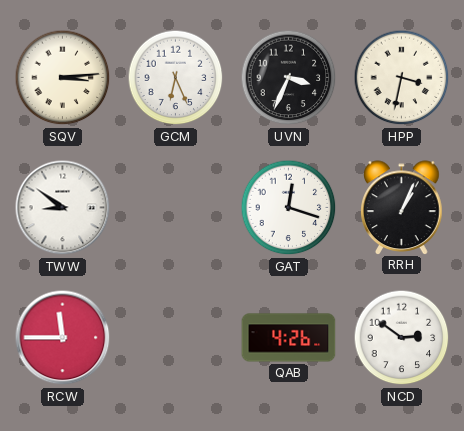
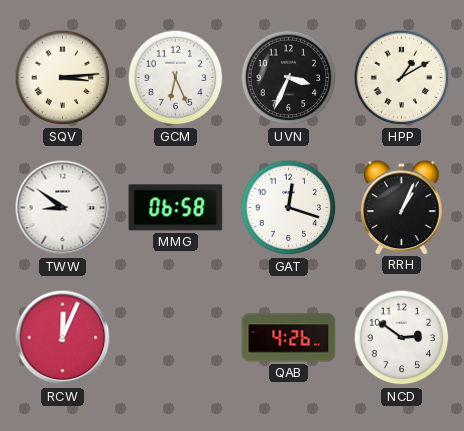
HPP: 3:32 -> 1:10 (402, 78)
MMG: none -> 06:58 (176, 208)
RCW: 11:45 -> 12:04 (63, 338)
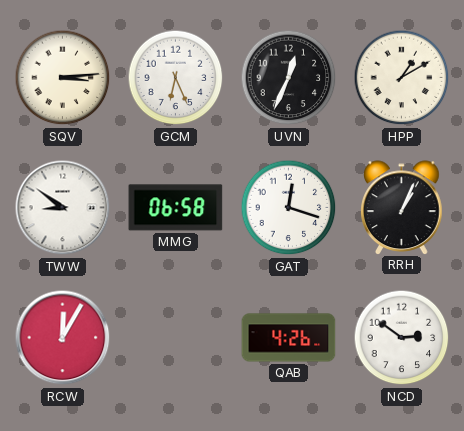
UVN: 3:34 -> 12:34 (289, 78)
RCW: 12:04 -> 12:05 (63, 338)
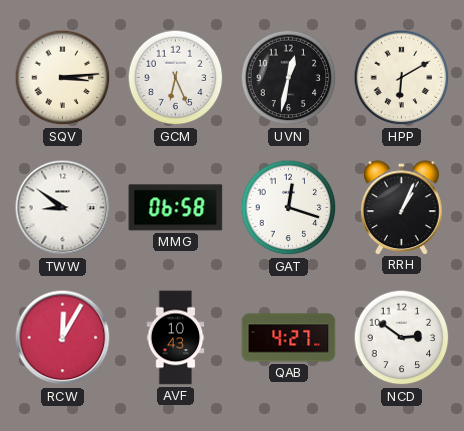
UVN: 12:34 -> 12:32 (289, 78)
HPP: 1:10 -> 6:10 (402, 78)
AVF: none -> 10:43 (176, 338)
QAB: 4:26 -> 4:27 (289, 338)
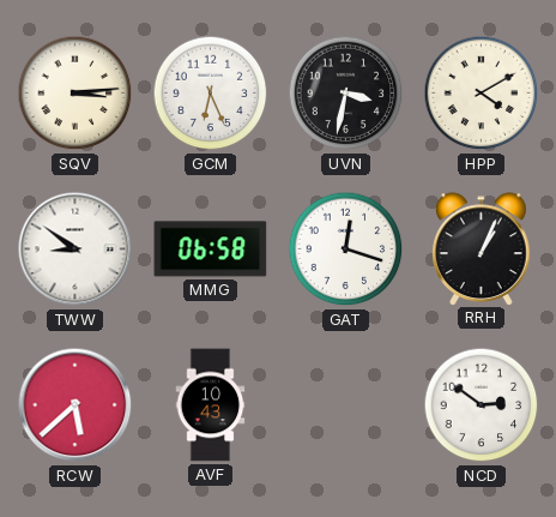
UVN: 12:32 -> 3:32 (346, 94)
HPP: 6:10 -> 4:10 (482, 94)
RCW: 12:05 -> 5:38 (75, 405)
QAB: 4:27 -> none (289, 338)
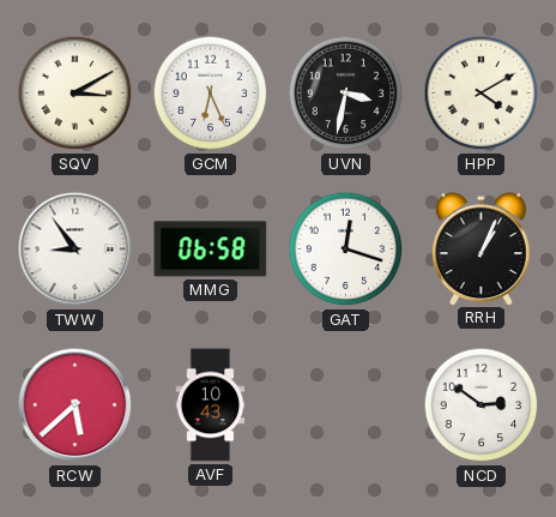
SQV: 3:14 -> 3:10 (75, 94)
TWW: 8:51 -> 8:54 (75, 250)
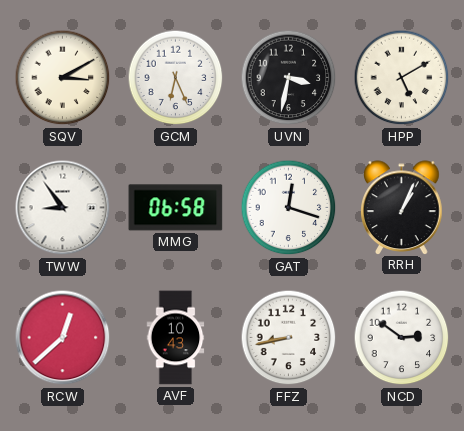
HPP: 4:10 -> 5:10 (402, 78)
RCW: 5:38 -> 12:38 (63, 338)
FFZ: none -> 8:43 (289, 338)
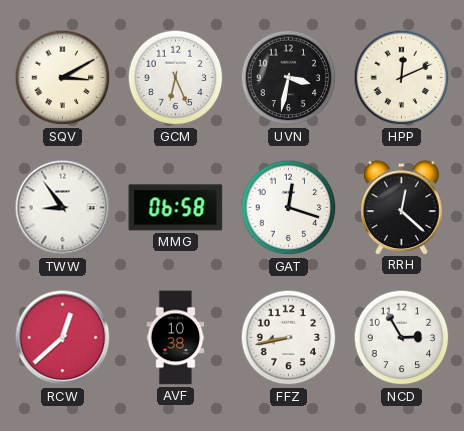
HPP: 5:10 -> 12:11 (402, 78)
RRH: 1:04 -> 12:22 (402, 207)
AVF: 10:43 -> 10:38 (176, 338)
NCD: 2:51 -> 2:55 (402, 338)
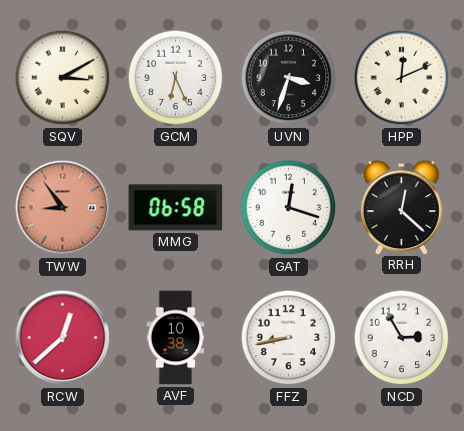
UVN: 3:32 -> 3:33 (289, 78)
TWW dial: white -> salmon (63, 208)
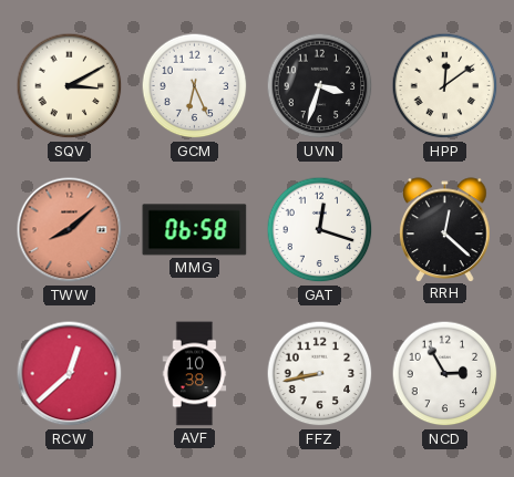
HPP: 12:11 -> 12:09 (445, 86)
TWW: 8:54 -> 8:08 (70, 230)
